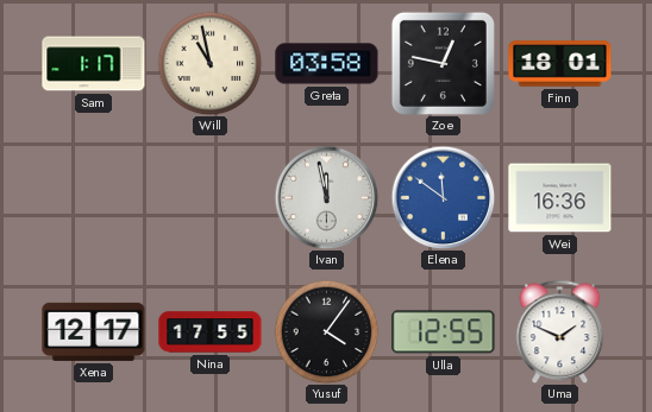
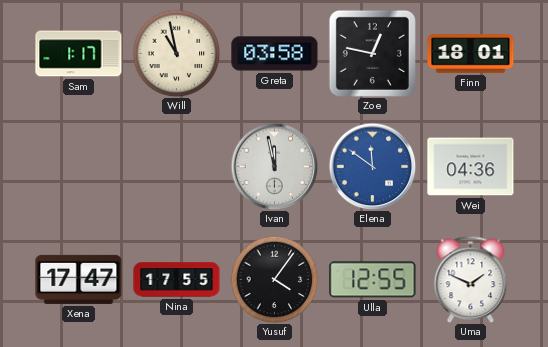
Wei: 16:36 -> 04:36 (471, 167)
Xena: 12:17 -> 17:47 (79, 279)
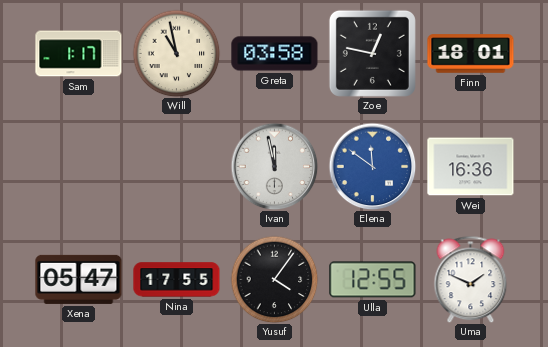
Wei: 04:36 -> 16:36 (471, 167)
Xena: 17:47 -> 05:47 (79, 279)
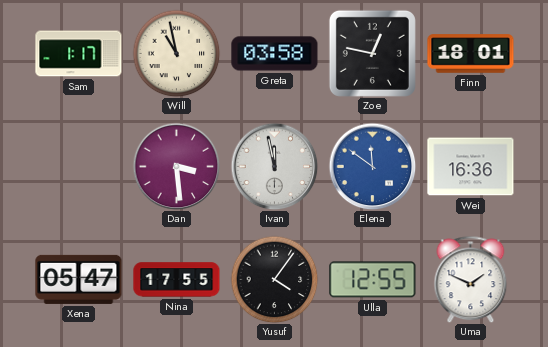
Dan: none -> 3:29 (176, 166)
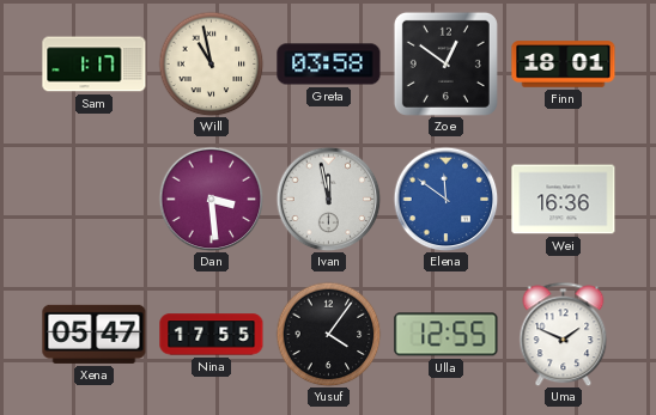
Zoe: 12:47 -> 12:51 (445, 63)
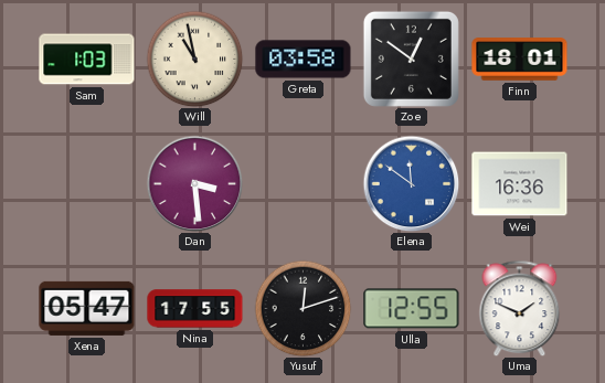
Sam: 1:17 -> 1:03 (87, 60)
Ivan: 11:58 -> none (328, 199)
Yusuf: 4:06 -> 12:12 (302, 308)
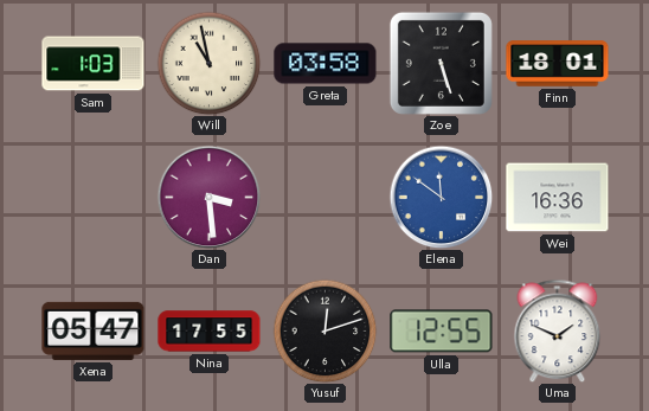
Zoe: 12:51 -> 5:27 (441, 63)
